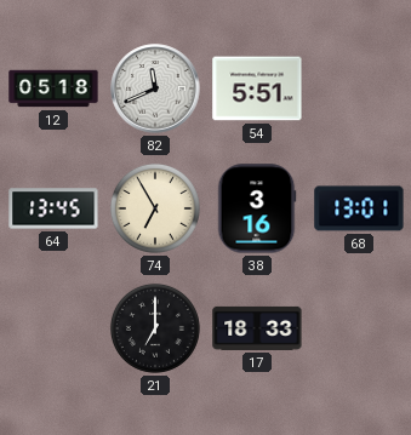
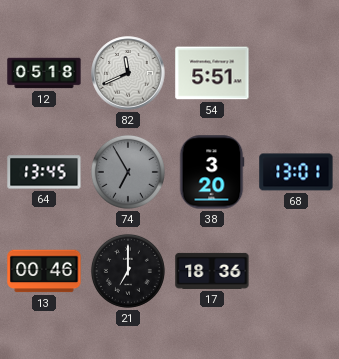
74 dial: cream -> grey (128, 172)
38: 3:16 -> 3:20 (212, 172)
13: none -> 00:46 (44, 271)
17: 18:33 -> 18:36 (212, 271)
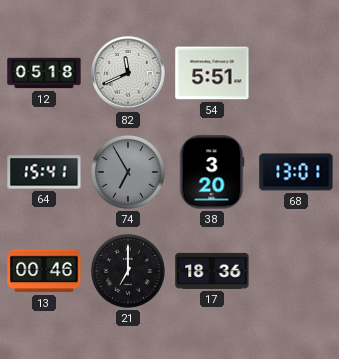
64: 13:45 -> 15:41 (44, 172)
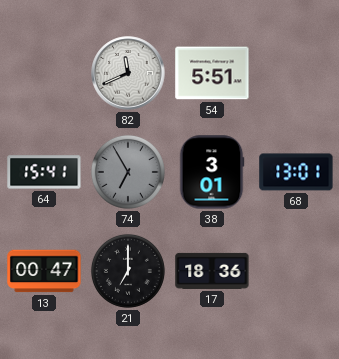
12: 05:18 -> none (44, 73)
38: 3:20 -> 3:01 (212, 172)
13: 00:46 -> 00:47 (44, 271)
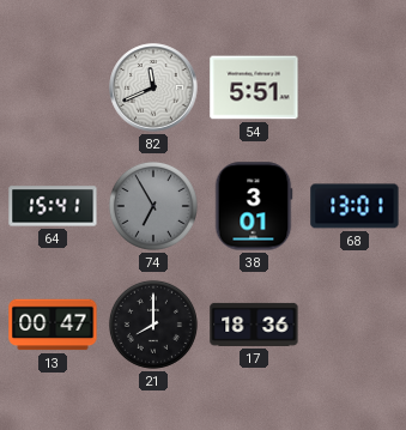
21: 7:00 -> 8:00 (153, 325)
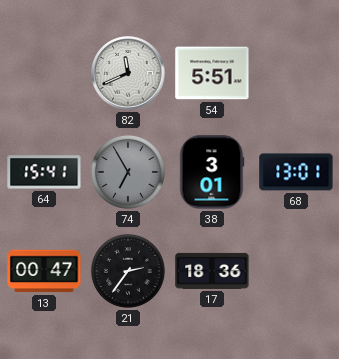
21: 8:00 -> 2:36 (128, 271)
